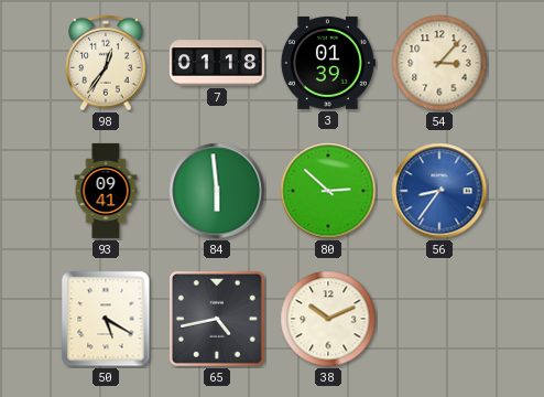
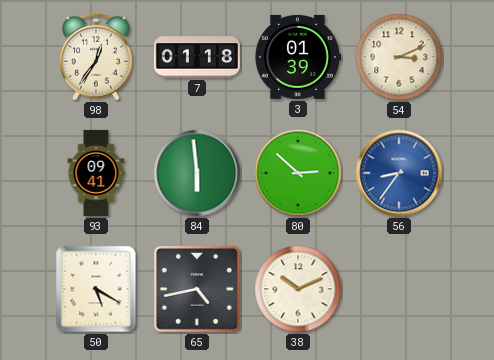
54: 3:07 -> 3:11 (399, 57)
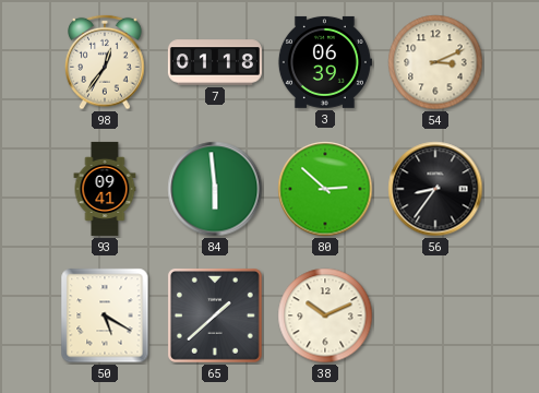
3: 01:39 -> 06:39 (324, 62)
56 dial: blue -> black (435, 189)
65: 4:43 -> 1:38 (215, 315)
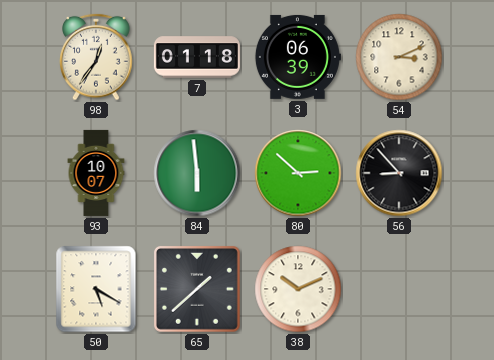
93: 09:41 -> 10:07 (96, 173)
56: 8:36 -> 8:53 (399, 173)
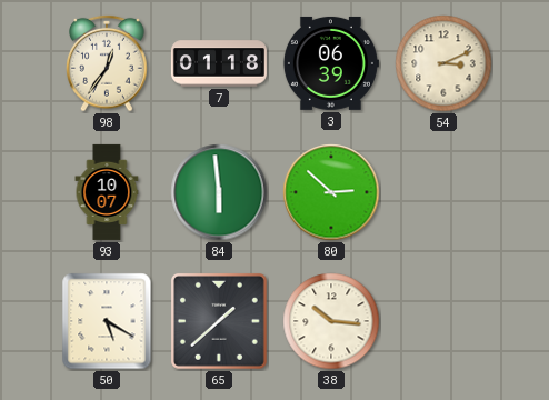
56: 8:53 -> none (399, 173)
38: 10:11 -> 10:16 (331, 321)
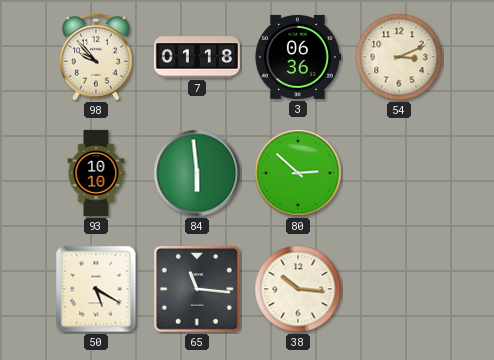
98: 12:36 -> 9:53 (96, 57)
3: 06:39 -> 06:36 (297, 57)
93: 10:07 -> 10:10 (96, 173)
65: 1:38 -> 11:16 (197, 289)
